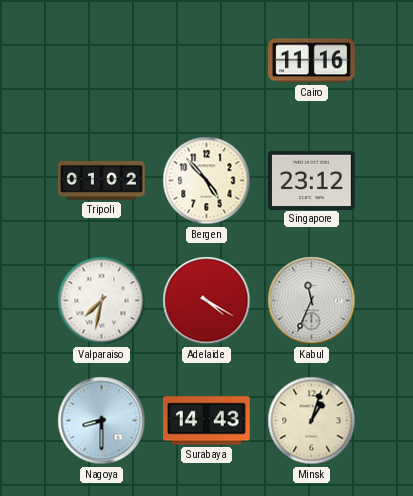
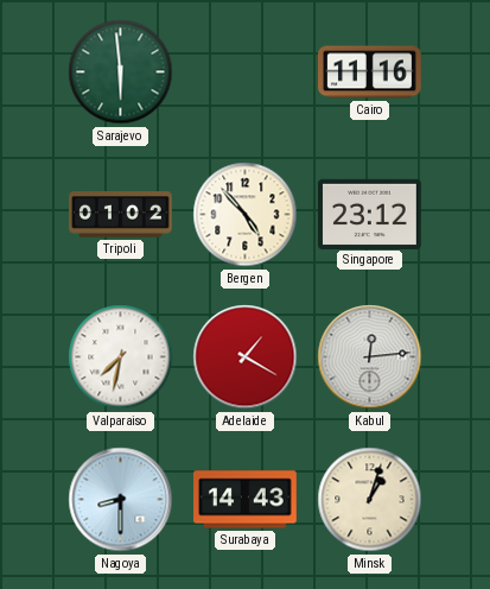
Sarajevo: none -> 5:59 (121, 72)
Adelaide: 4:20 -> 1:20 (246, 357)
Kabul: 11:34 -> 12:14 (370, 357)
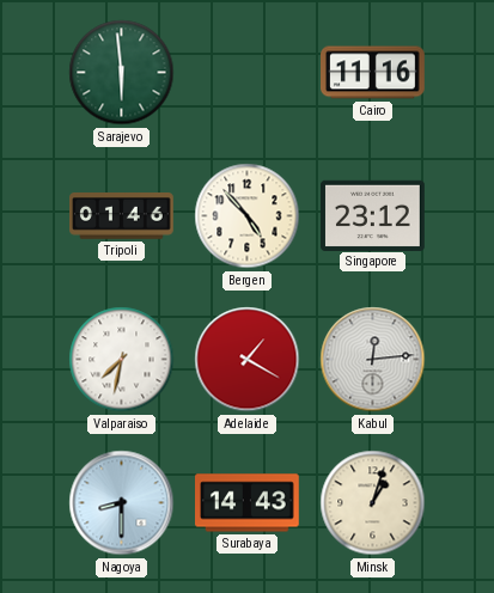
Tripoli: 01:02 -> 01:46 (122, 216)
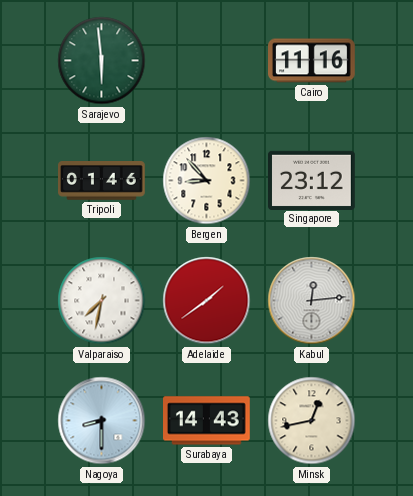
Bergen: 4:53 -> 8:53 (207, 181)
Adelaide: 1:20 -> 1:39 (207, 301)
Minsk: 1:03 -> 12:43 (312, 421)
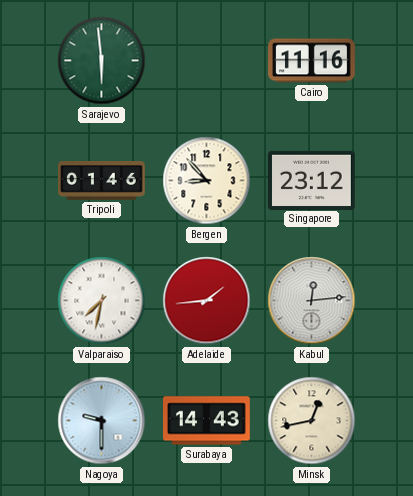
Adelaide: 1:39 -> 1:44 (207, 301)
Nagoya: 8:30 -> 9:30 (102, 421)
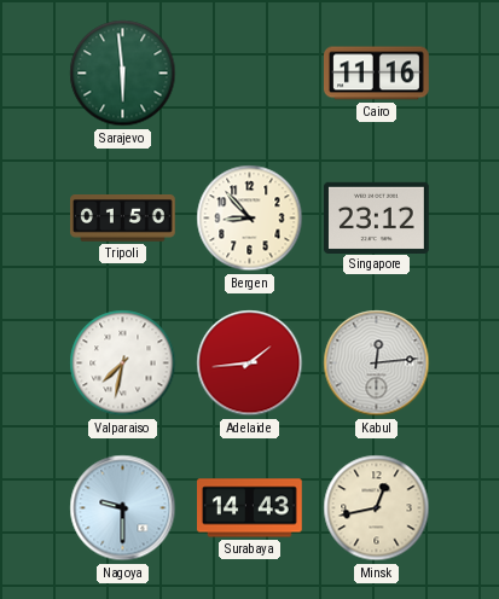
Tripoli: 01:46 -> 01:50 (123, 219)
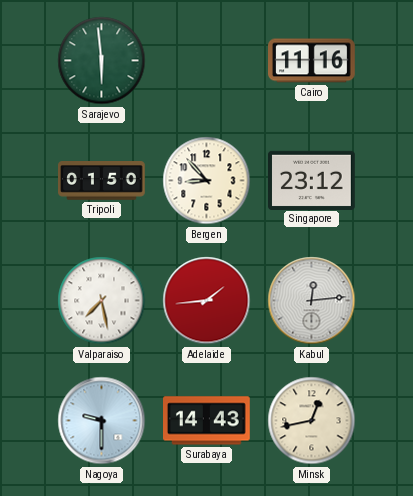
Valparaiso: 7:32 -> 7:28 (102, 301)
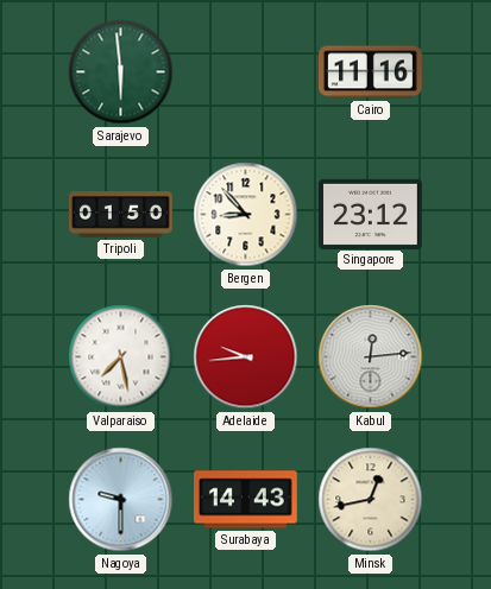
Adelaide: 1:44 -> 9:44 (246, 357)
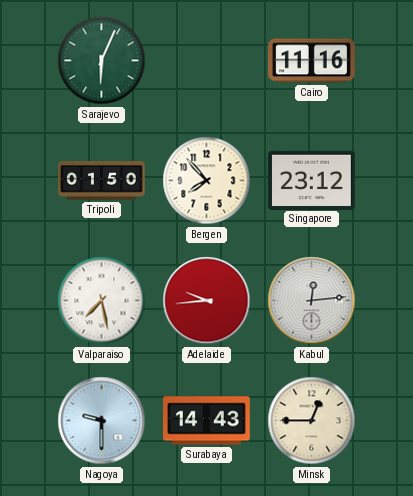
Sarajevo: 5:59 -> 6:04 (102, 61)
Bergen: 8:53 -> 7:53 (207, 181)
Minsk: 12:43 -> 12:45 (312, 421)
